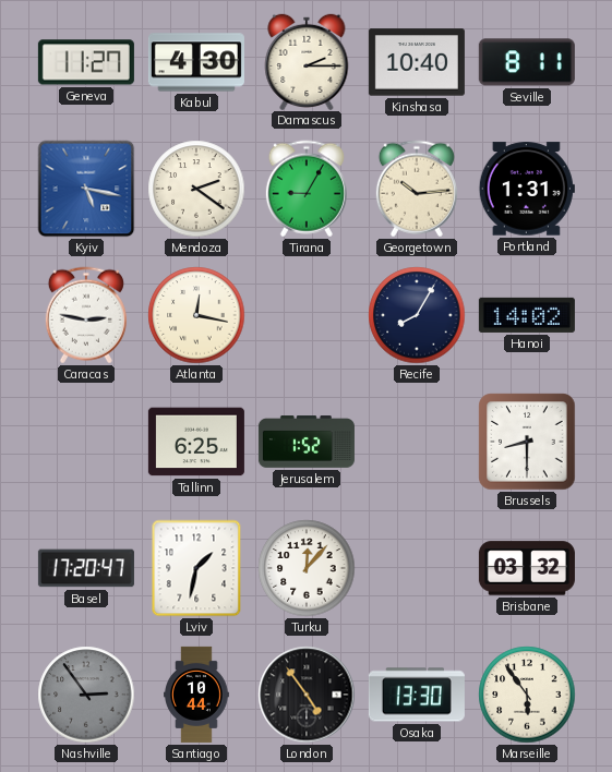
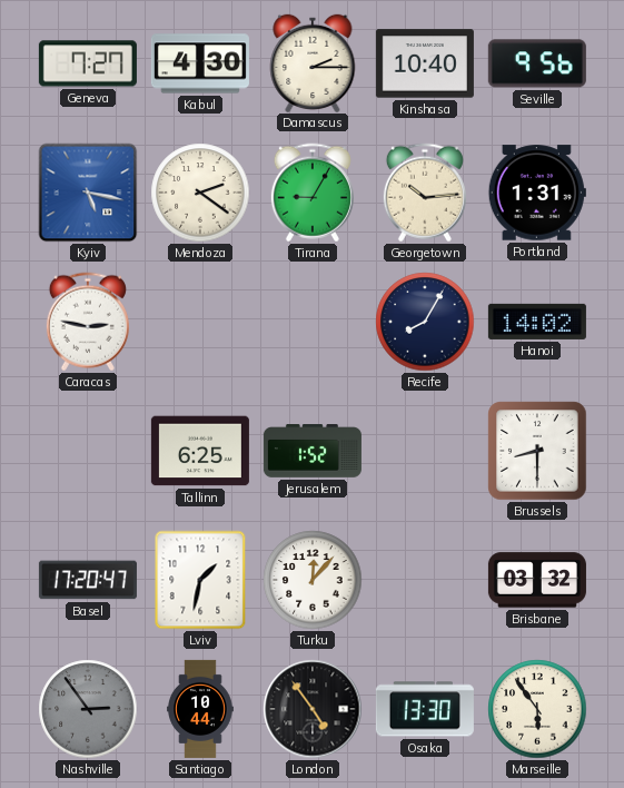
Geneva: 11:27 -> 7:27 (88, 63)
Seville: 8:11 -> 9:56 (537, 63)
Atlanta: 12:17 -> none (196, 315)
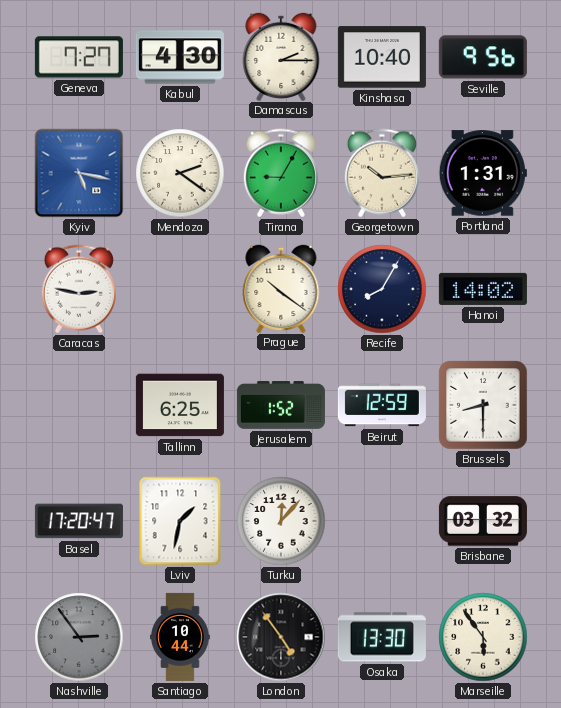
Prague: none -> 10:21 (281, 288)
Beirut: none -> 12:59 (382, 405)
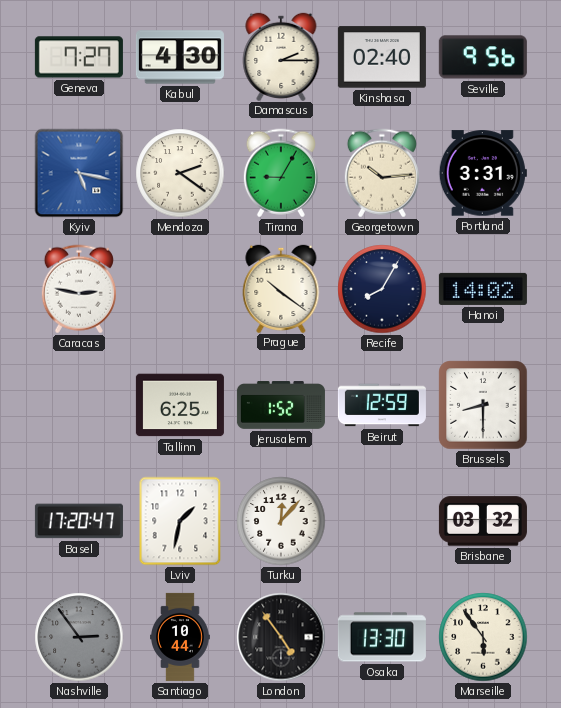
Kinshasa: 10:40 -> 02:40 (382, 57)
Portland: 1:31 -> 3:31 (483, 173)
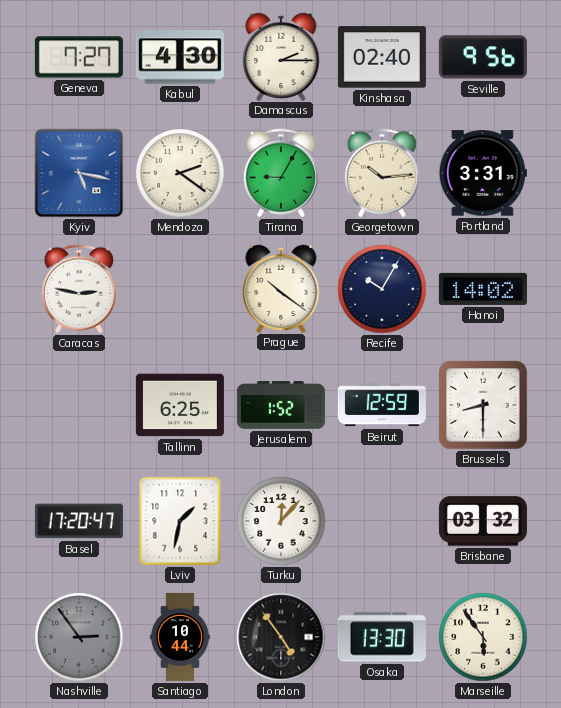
Recife: 8:05 -> 10:05 (382, 289)
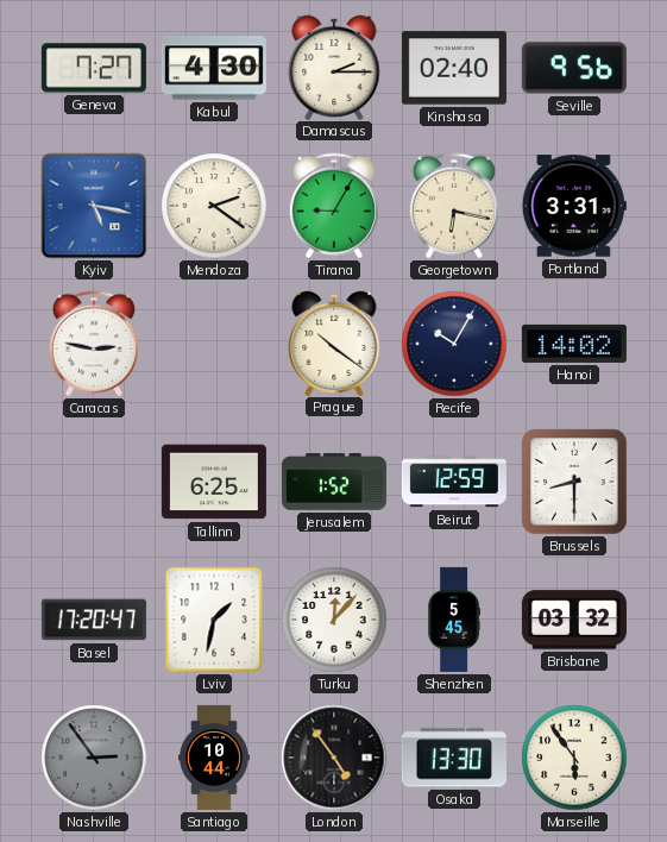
Georgetown: 10:14 -> 6:17 (454, 206)
Shenzhen: none -> 5:45 (453, 620)
